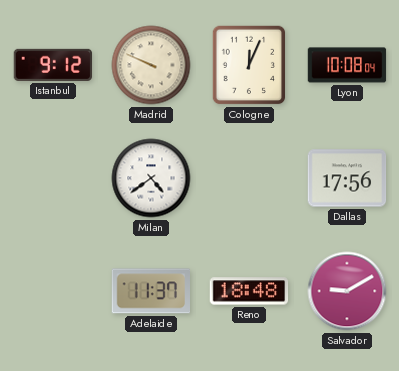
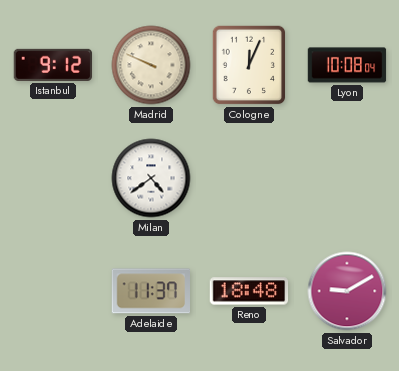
Dallas: 17:56 -> none (347, 178)
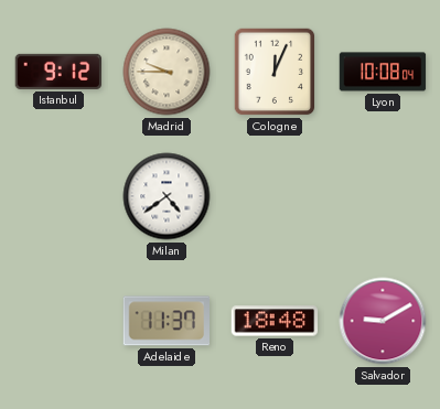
Madrid: 9:49 -> 9:45 (167, 72)
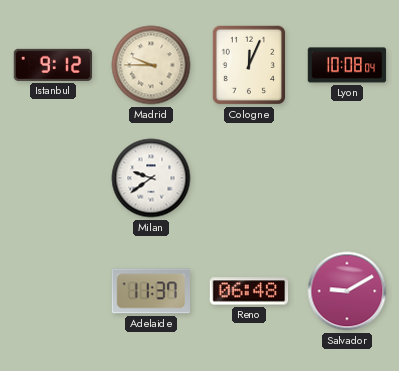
Milan: 4:39 -> 9:39 (151, 178)
Reno: 18:48 -> 06:48 (249, 291)
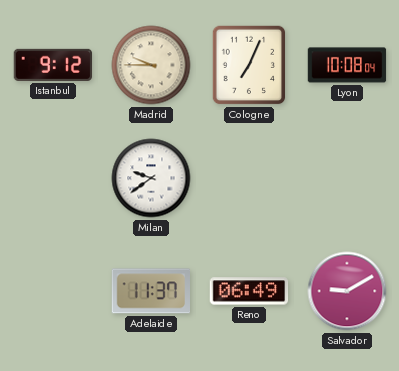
Cologne: 12:04 -> 7:04 (249, 65)
Reno: 06:48 -> 06:49 (249, 291)
